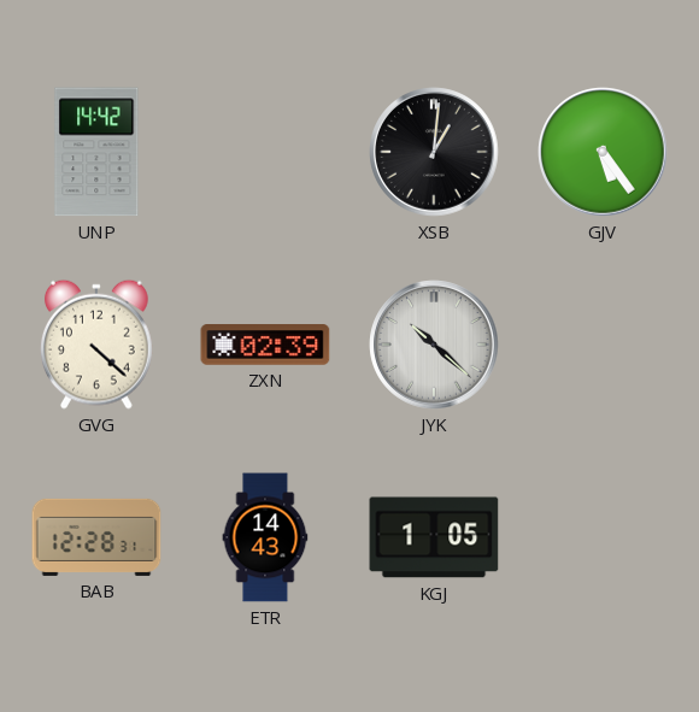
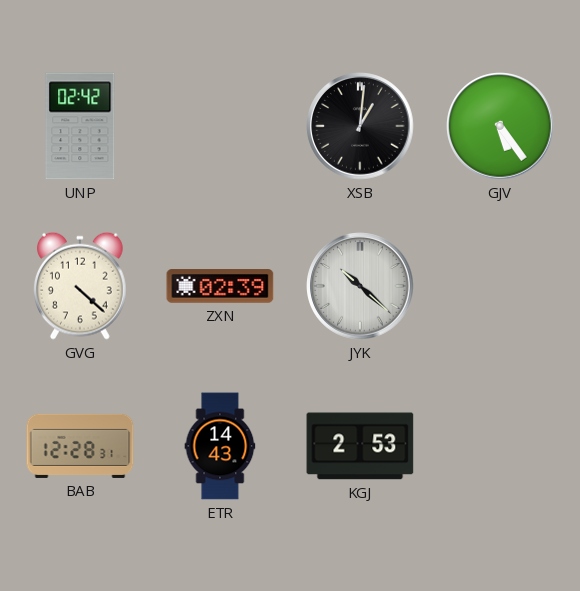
UNP: 14:42 -> 02:42 (80, 126)
KGJ: 1:05 -> 2:53 (360, 446)
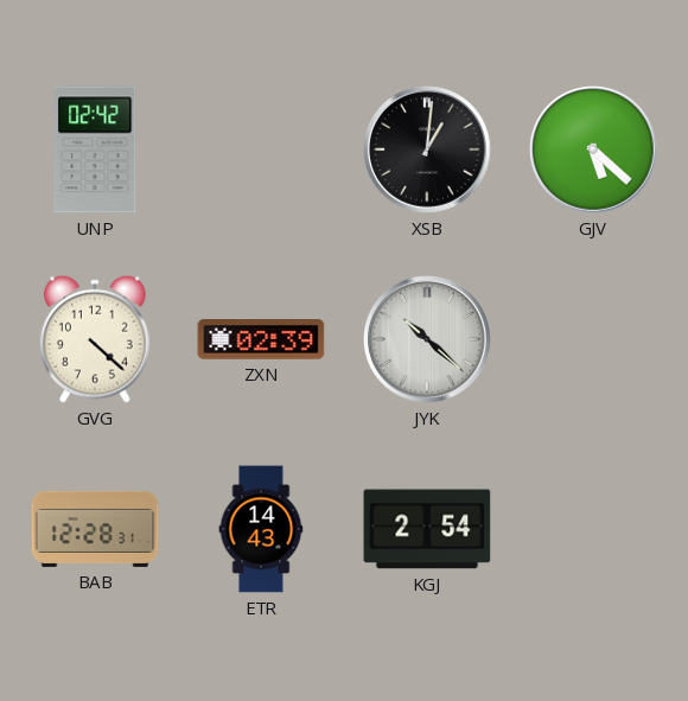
GJV: 5:24 -> 5:22 (593, 149)
KGJ: 2:53 -> 2:54 (427, 529)
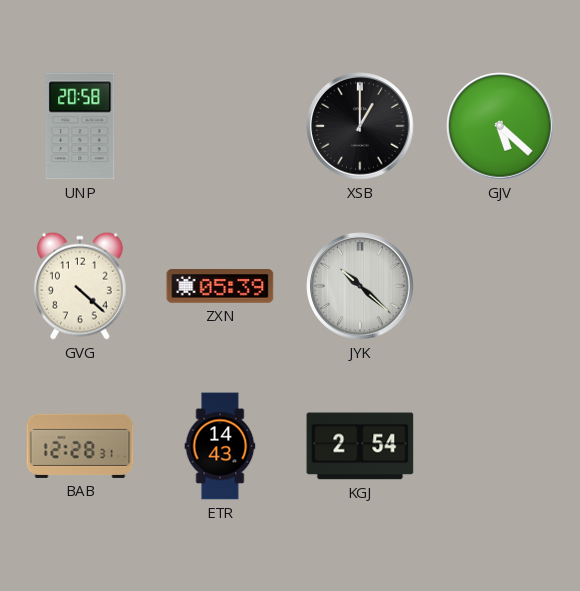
UNP: 02:42 -> 20:58 (80, 126)
XSB: 1:01 -> 1:00 (360, 126)
ZXN: 02:39 -> 05:39 (220, 286)
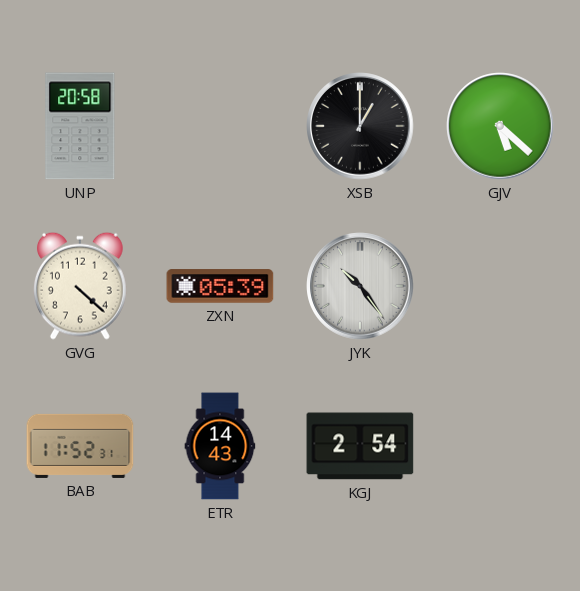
JYK: 10:22 -> 10:24 (360, 286)
BAB: 12:28 -> 11:52 (80, 446)
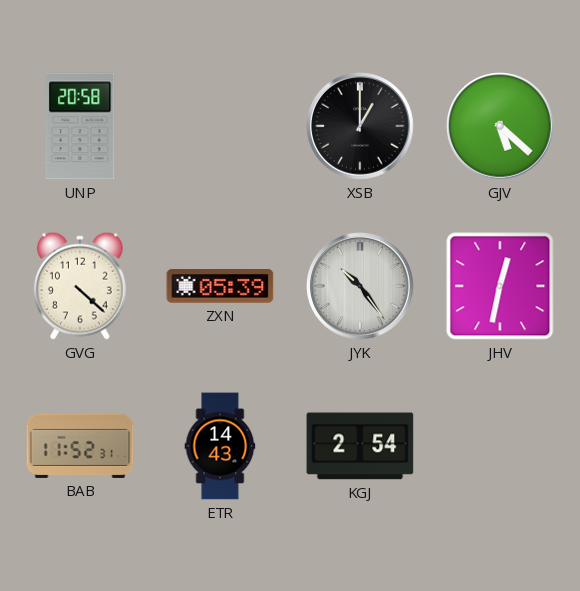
JHV: none -> 12:32 (500, 286)
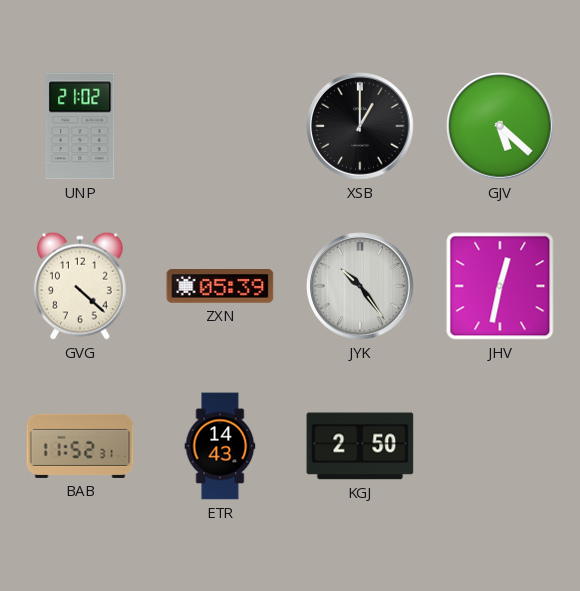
UNP: 20:58 -> 21:02 (80, 126)
KGJ: 2:54 -> 2:50 (360, 446)
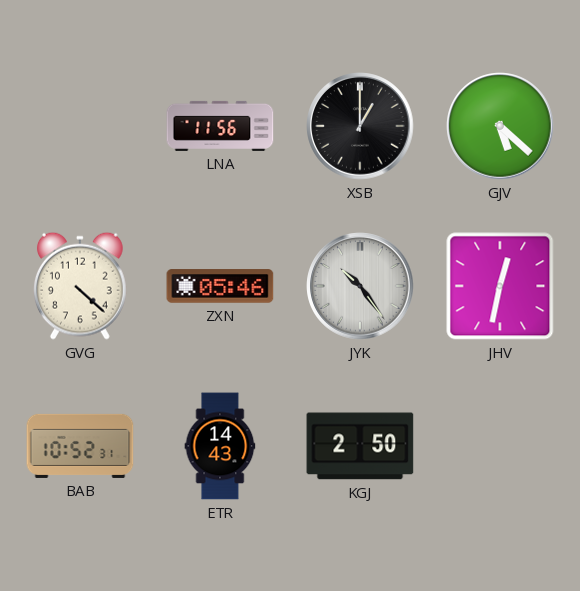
UNP: 21:02 -> none (80, 126)
LNA: none -> 11:56 (220, 126)
ZXN: 05:39 -> 05:46 (220, 286)
BAB: 11:52 -> 10:52 (80, 446)
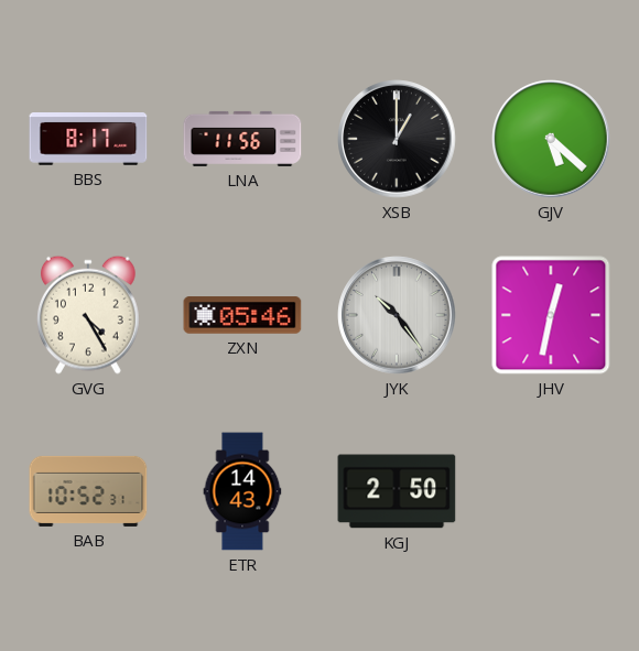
BBS: none -> 8:17 (88, 140)
GVG: 4:22 -> 4:25 (88, 315)
